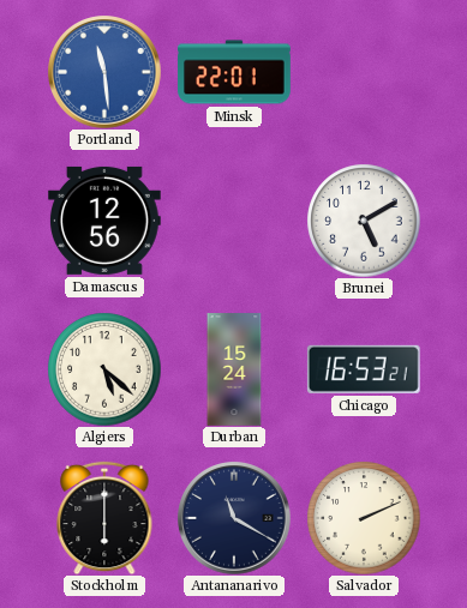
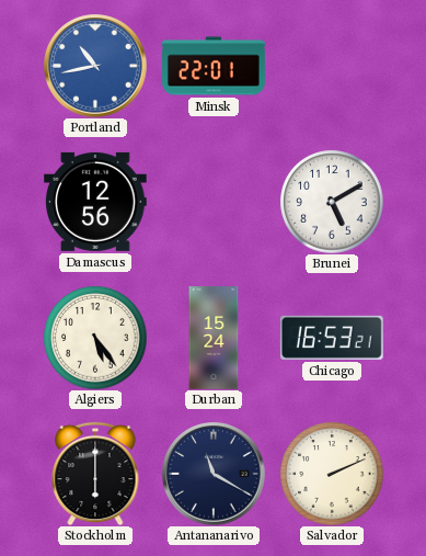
Portland: 11:29 -> 10:43 (95, 66)
Algiers: 5:22 -> 5:24 (95, 338)
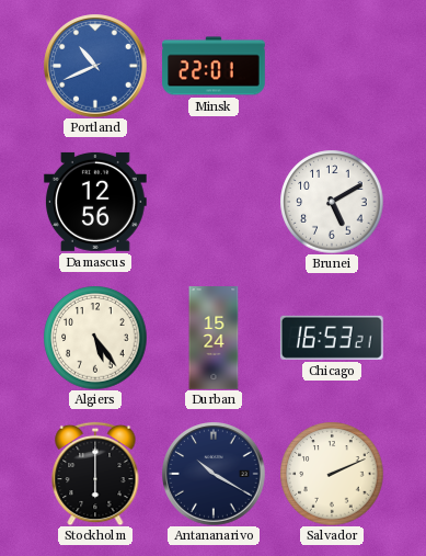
Portland: 10:43 -> 10:41 (95, 66)
Antananarivo: 11:20 -> 10:20 (214, 474)
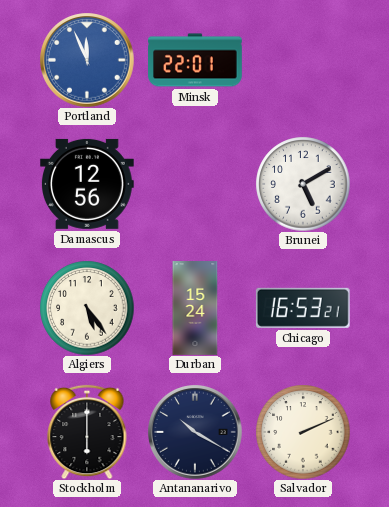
Portland: 10:41 -> 11:56 (87, 60)
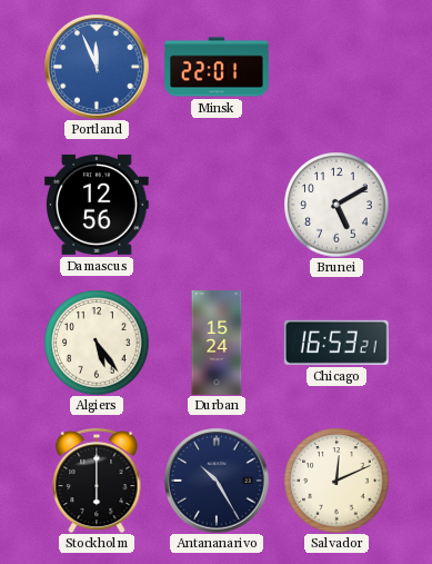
Antananarivo: 10:20 -> 10:25 (217, 481)
Salvador: 2:11 -> 12:11 (336, 481)
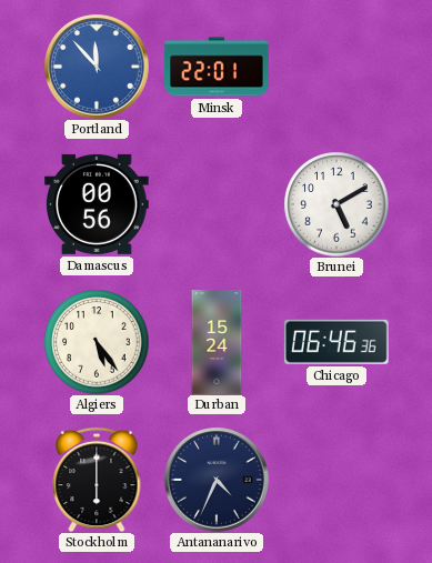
Portland: 11:56 -> 11:53 (97, 67)
Damascus: 12:56 -> 00:56 (98, 204)
Chicago: 16:53 -> 06:46 (336, 342)
Antananarivo: 10:25 -> 4:34 (217, 480)
Salvador: 12:11 -> none (336, 481)
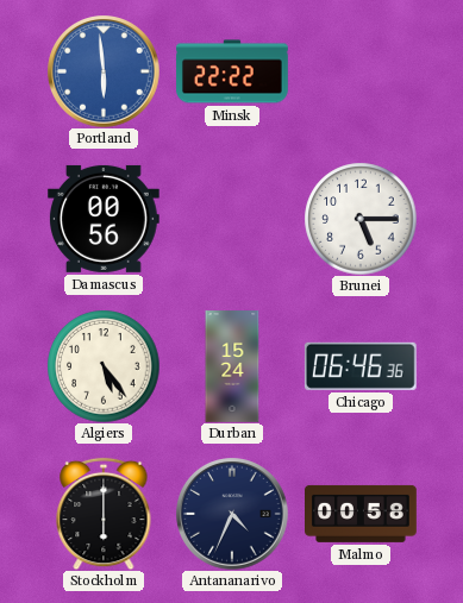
Portland: 11:53 -> 5:59 (104, 71)
Minsk: 22:01 -> 22:22 (232, 71)
Brunei: 5:10 -> 5:15 (361, 219)
Malmo: none -> 00:58 (362, 514)
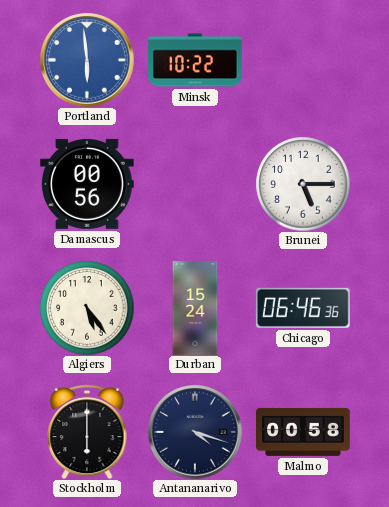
Minsk: 22:22 -> 10:22 (195, 60)
Antananarivo: 4:34 -> 4:18 (195, 432)
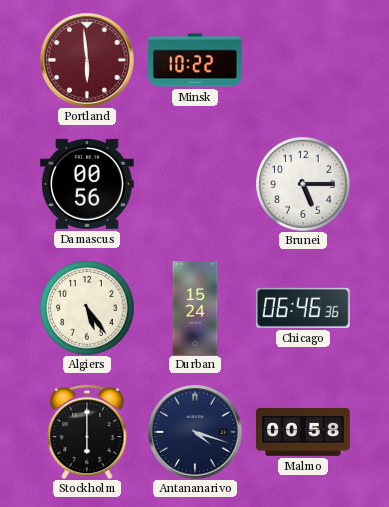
Portland dial: blue -> burgundy (87, 60)
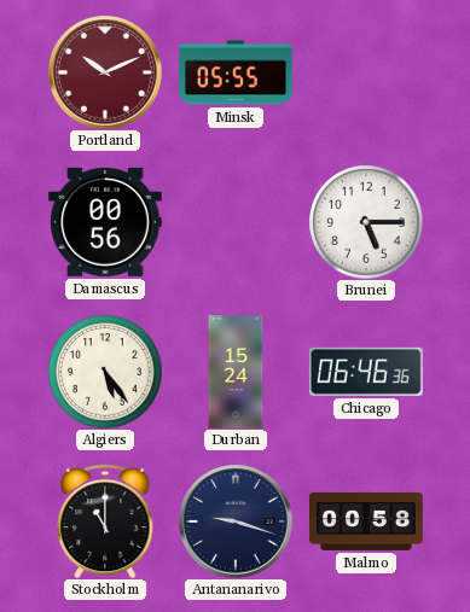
Portland: 5:59 -> 10:11 (105, 72)
Minsk: 10:22 -> 05:55 (236, 72)
Stockholm: 6:00 -> 11:00 (105, 521)
Antananarivo: 4:18 -> 9:18 (236, 521)
